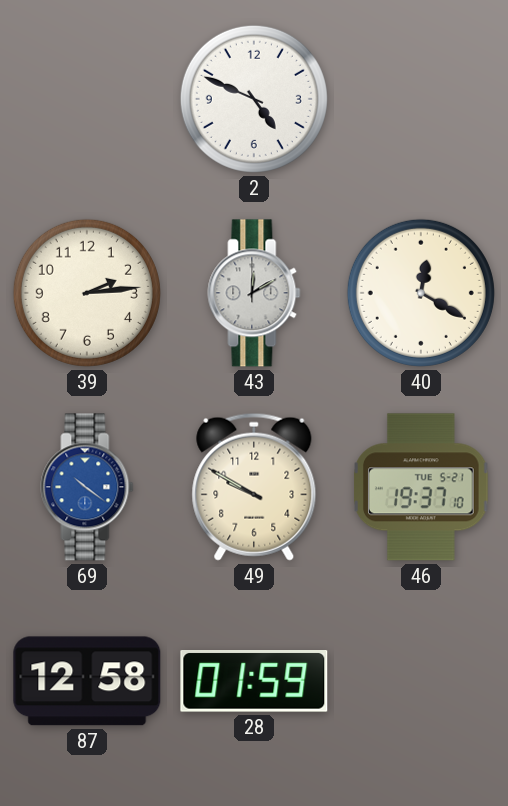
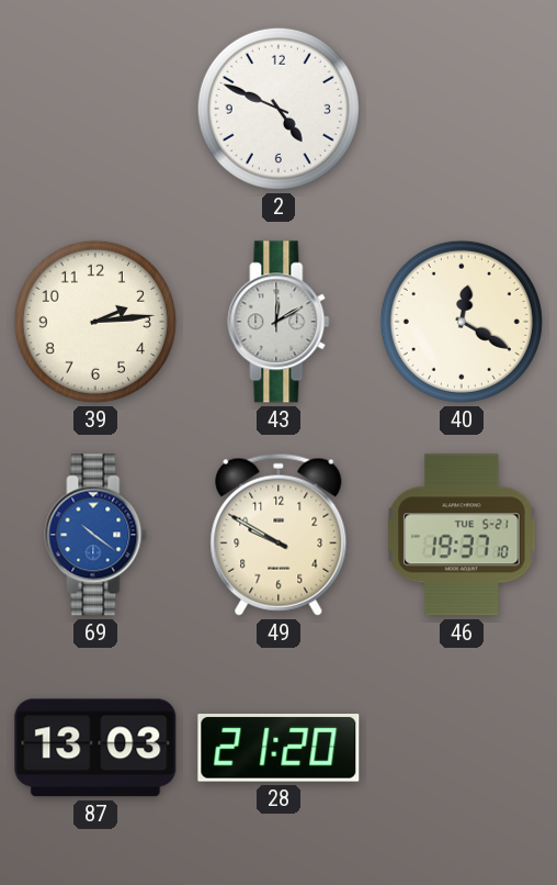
87: 12:58 -> 13:03 (95, 748)
28: 01:59 -> 21:20 (278, 749)
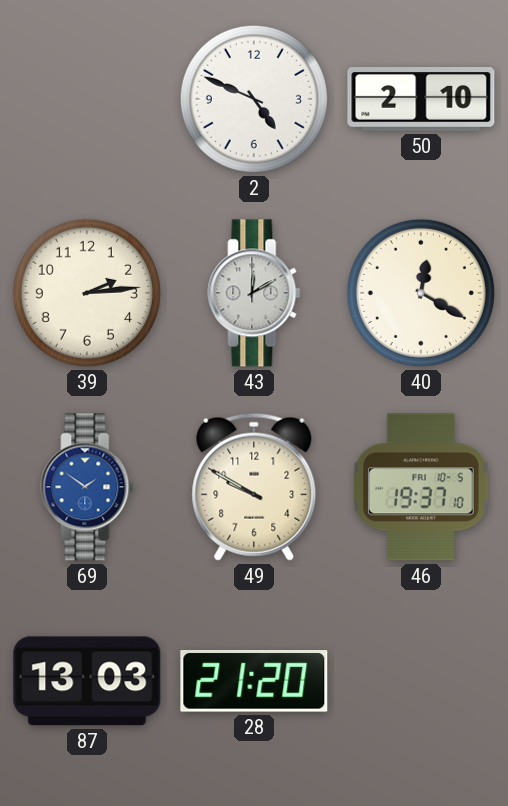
50: none -> 2:10 (421, 100)
69: 10:21 -> 1:51 (87, 487)
46 date: TUE 5-21 -> FRI 10-5 (421, 487)
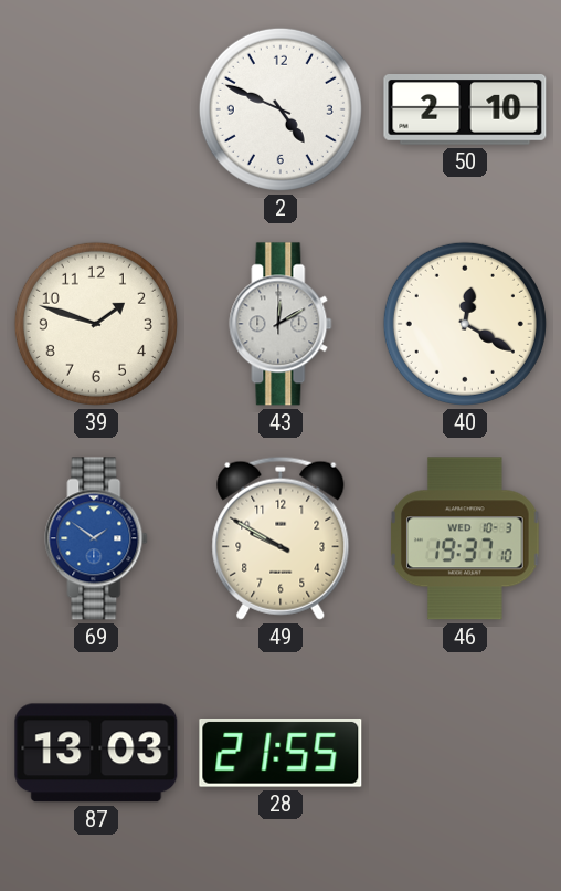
39: 2:14 -> 1:48 (96, 324)
46 date: FRI 10-5 -> WED 10-3 (465, 538)
28: 21:20 -> 21:55 (280, 754)
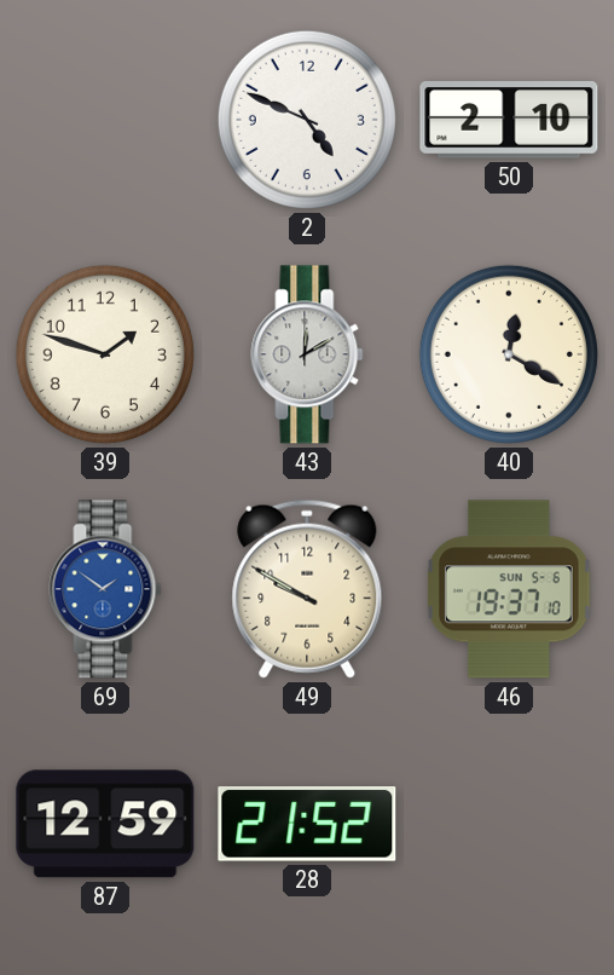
46 date: WED 10-3 -> SUN 5-6 (509, 589)
87: 13:03 -> 12:59 (105, 824)
28: 21:55 -> 21:52 (307, 825)
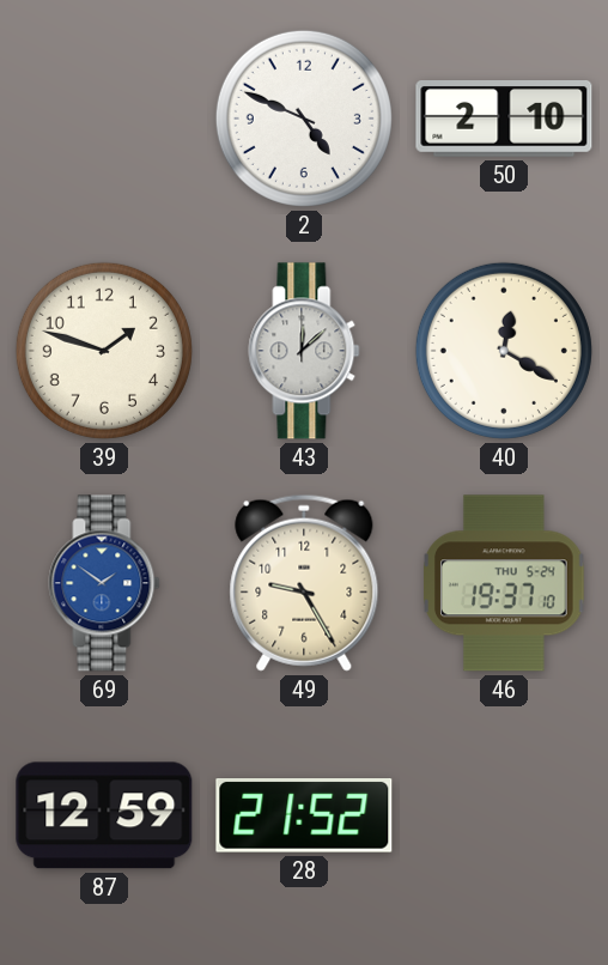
43: 12:10 -> 12:08 (304, 351)
49: 9:50 -> 9:25 (304, 583)
46 date: SUN 5-6 -> THU 5-24 (504, 583)
